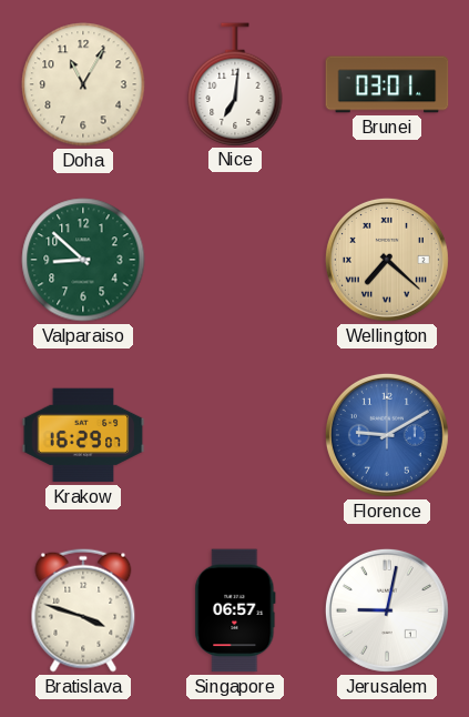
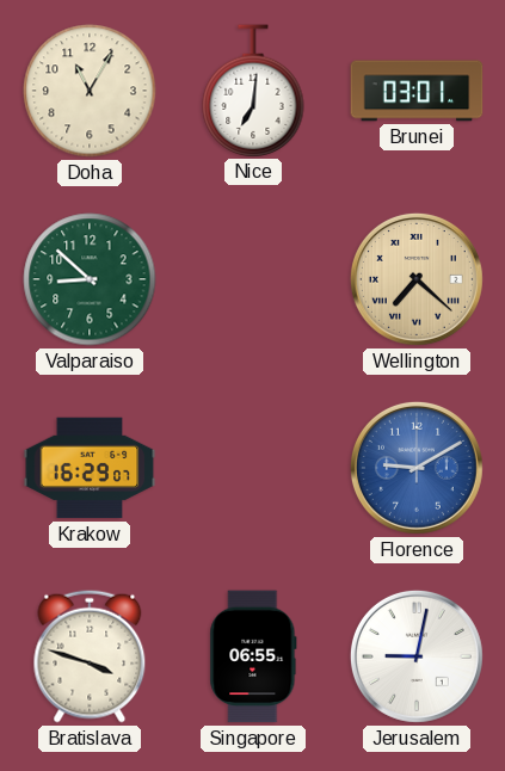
Singapore: 06:57 -> 06:55 (253, 656)
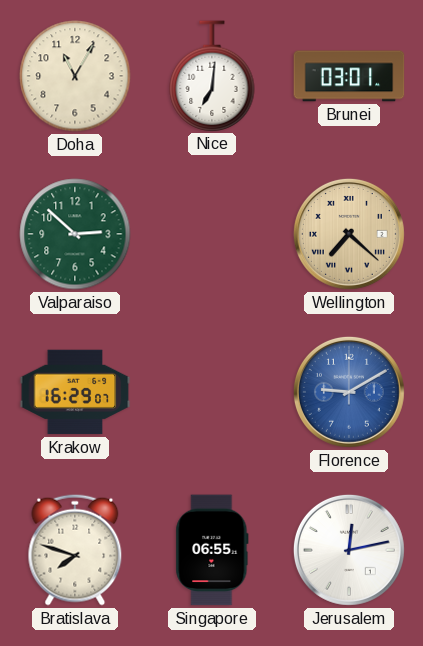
Valparaiso: 8:52 -> 2:52 (75, 234)
Bratislava: 3:48 -> 7:48 (75, 550)
Jerusalem: 9:02 -> 12:13 (349, 550)
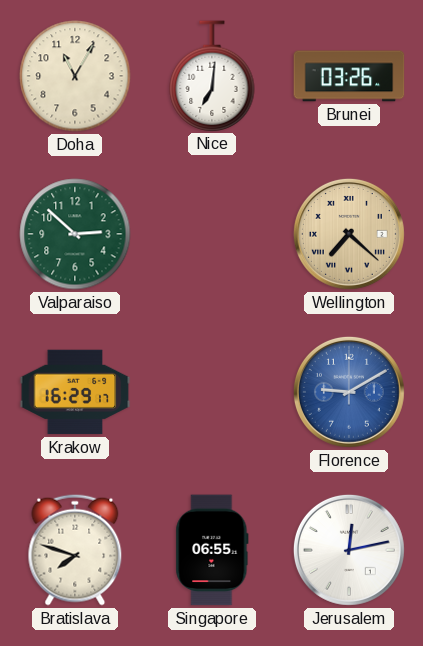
Brunei: 03:01 -> 03:26 (349, 76)
Krakow: 16:29:07 -> 16:29:17 (75, 392)
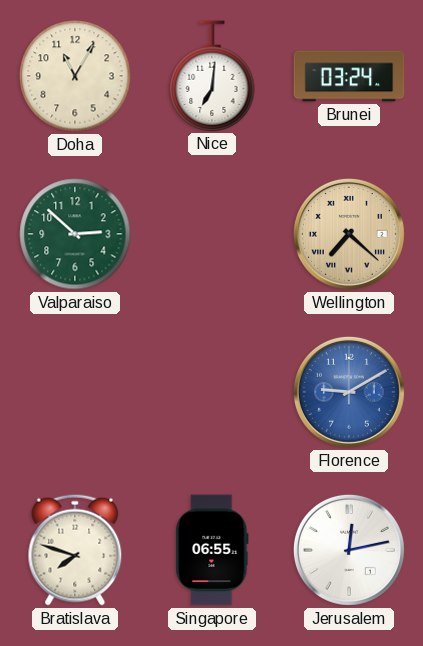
Brunei: 03:26 -> 03:24 (349, 76)
Krakow: 16:29 -> none (75, 392)
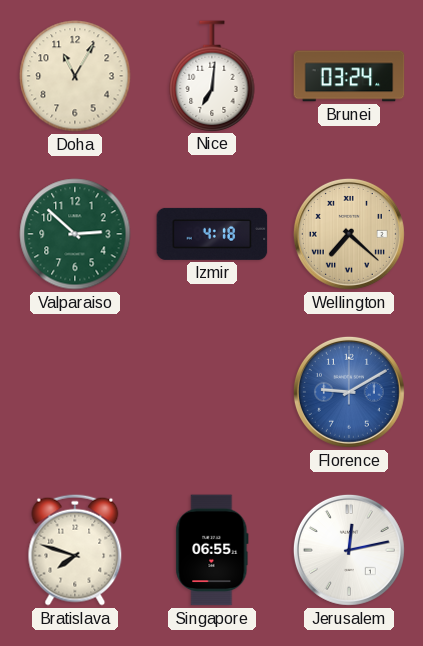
Izmir: none -> 4:18 (212, 234)
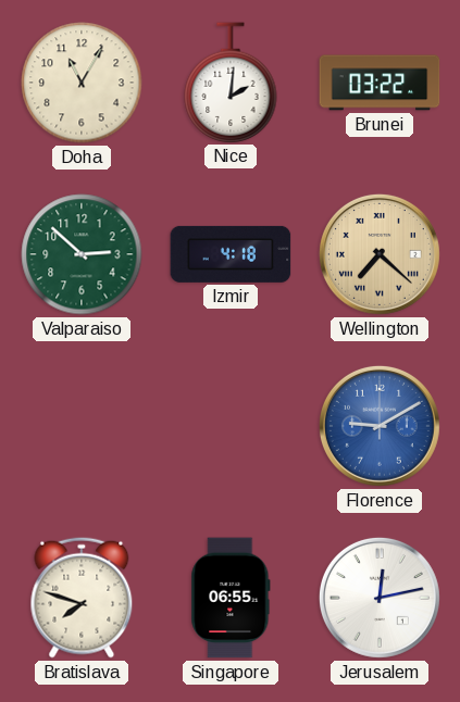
Nice: 7:01 -> 2:01 (231, 83)
Brunei: 03:24 -> 03:22 (380, 83)
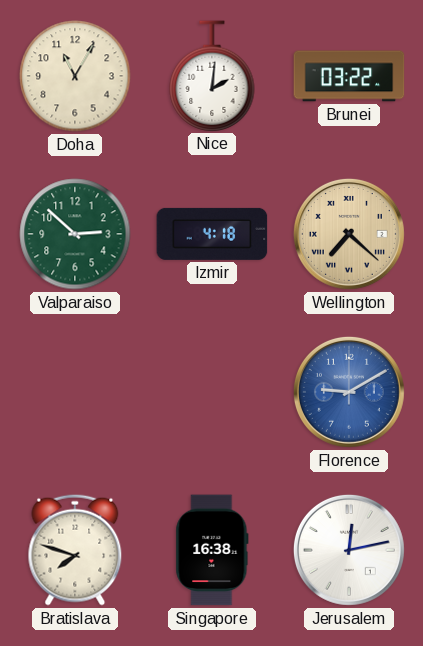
Singapore: 06:55 -> 16:38 (212, 550)
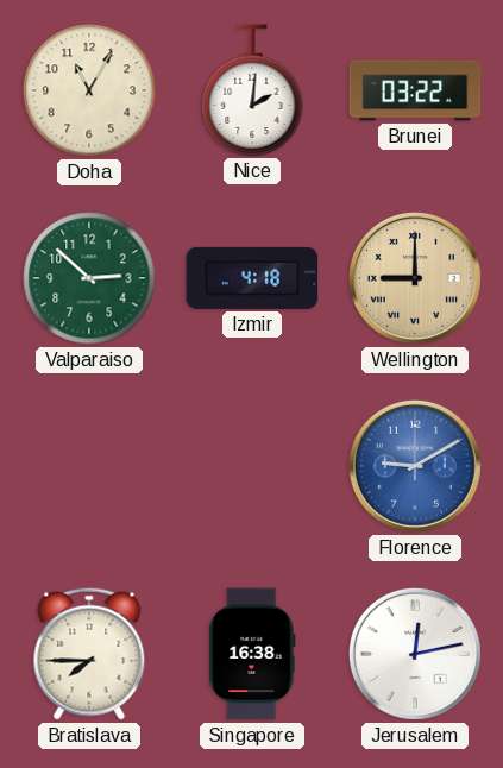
Wellington: 7:22 -> 9:00 (415, 278)
Bratislava: 7:48 -> 7:45 (89, 654)
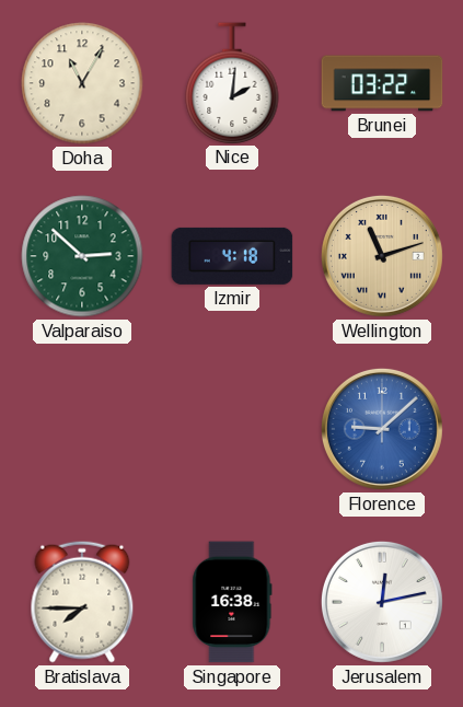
Wellington: 9:00 -> 11:12 (382, 256)
Florence: 9:10 -> 9:08 (382, 429)
